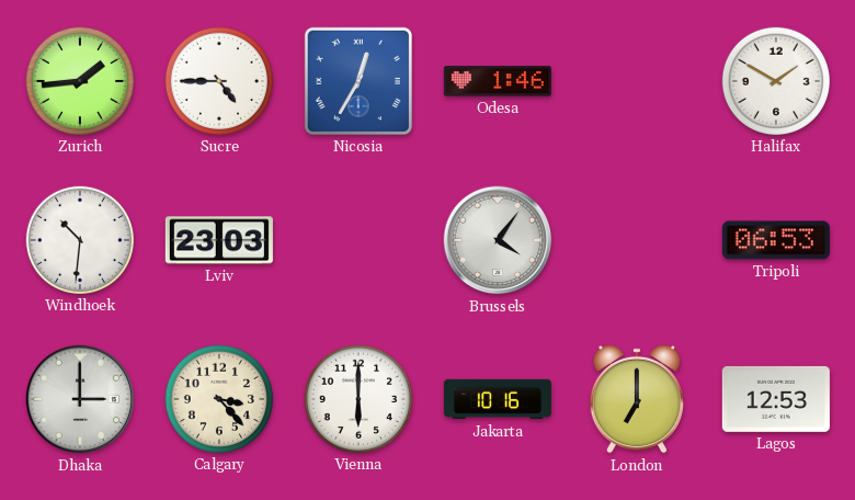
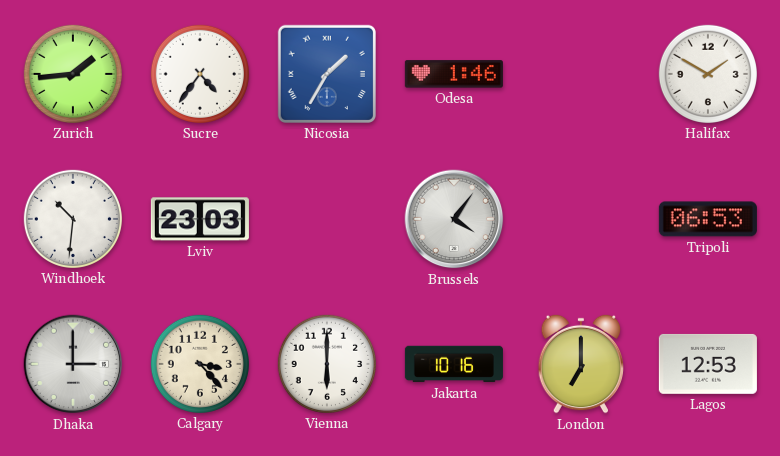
Sucre: 4:45 -> 4:36 (200, 74)
Nicosia: 12:35 -> 1:35 (327, 74)
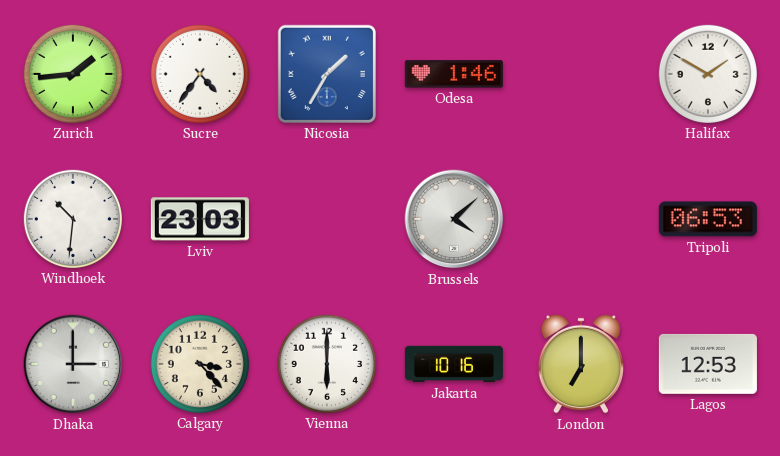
Brussels: 4:06 -> 4:08 (454, 219)
